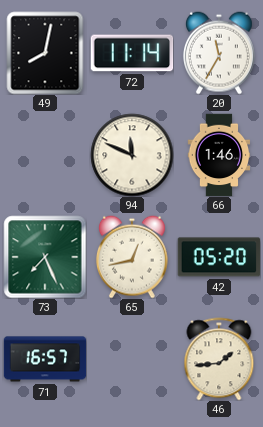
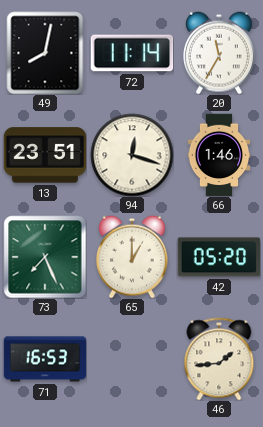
13: none -> 23:51 (45, 155)
94: 11:49 -> 12:18 (132, 155)
65: 12:43 -> 1:00 (132, 257)
71: 16:57 -> 16:53 (45, 359)
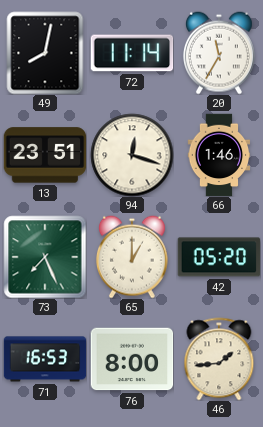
76: none -> 8:00 (132, 359)
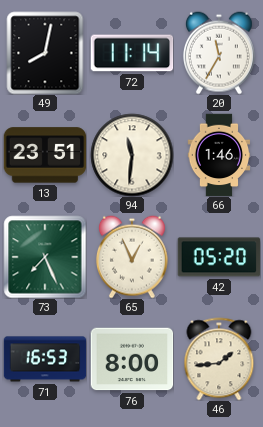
94: 12:18 -> 11:31 (132, 155)
65: 1:00 -> 12:56 (132, 257)
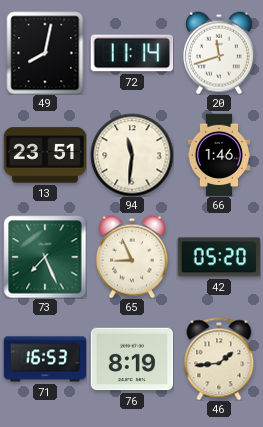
20: 11:35 -> 11:42 (219, 53)
65: 12:56 -> 8:56 (132, 257)
76: 8:00 -> 8:19 (132, 359)
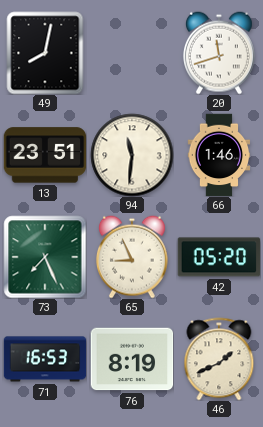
72: 11:14 -> none (132, 53)
46: 1:44 -> 1:41 (219, 359)
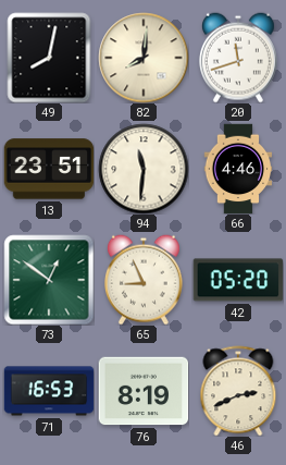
82: none -> 8:01 (144, 58)
66: 1:46 -> 4:46 (238, 169)
73: 7:26 -> 12:51 (49, 280)
46: 1:41 -> 2:41 (238, 391)
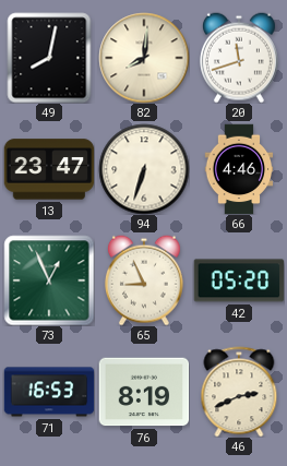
13: 23:51 -> 23:47 (49, 169)
94: 11:31 -> 6:33 (144, 169)
73: 12:51 -> 12:56 (49, 280)
